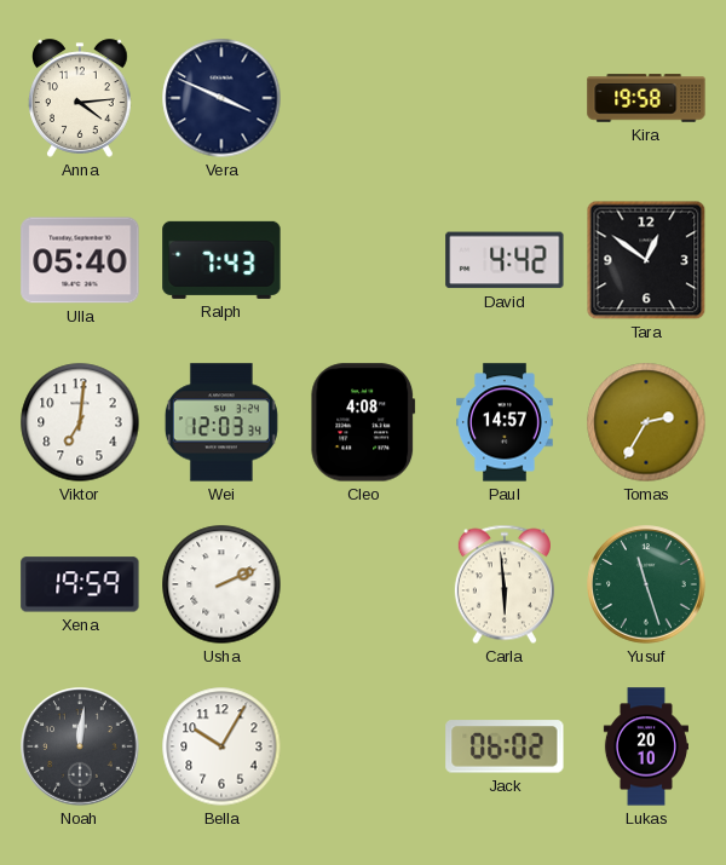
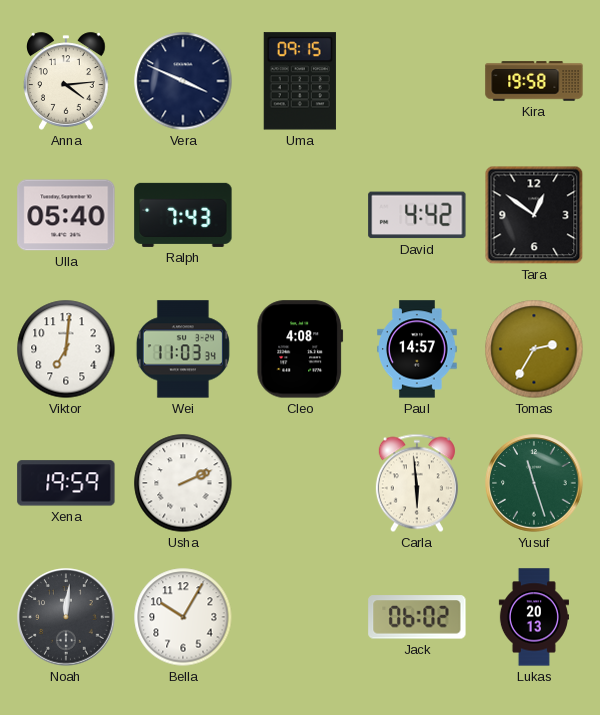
Uma: none -> 09:15 (300, 81)
Wei: 12:03 -> 11:03 (183, 349)
Lukas: 20:10 -> 20:13 (534, 617)
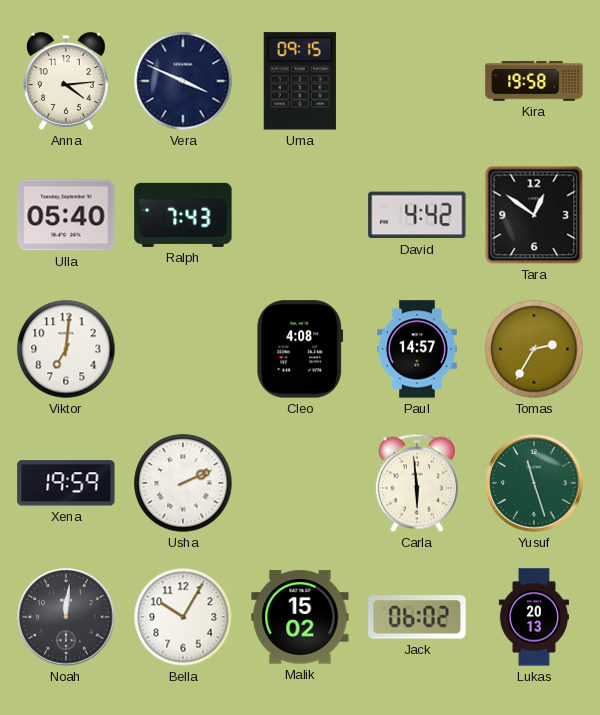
Wei: 11:03 -> none (183, 349)
Malik: none -> 15:02 (300, 617)
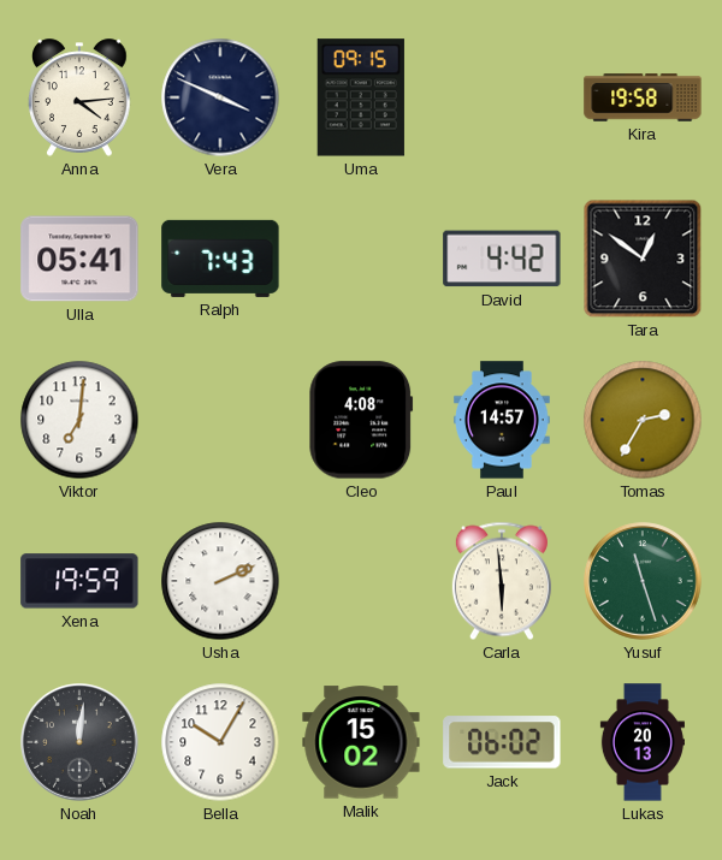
Ulla: 05:40 -> 05:41 (79, 259)
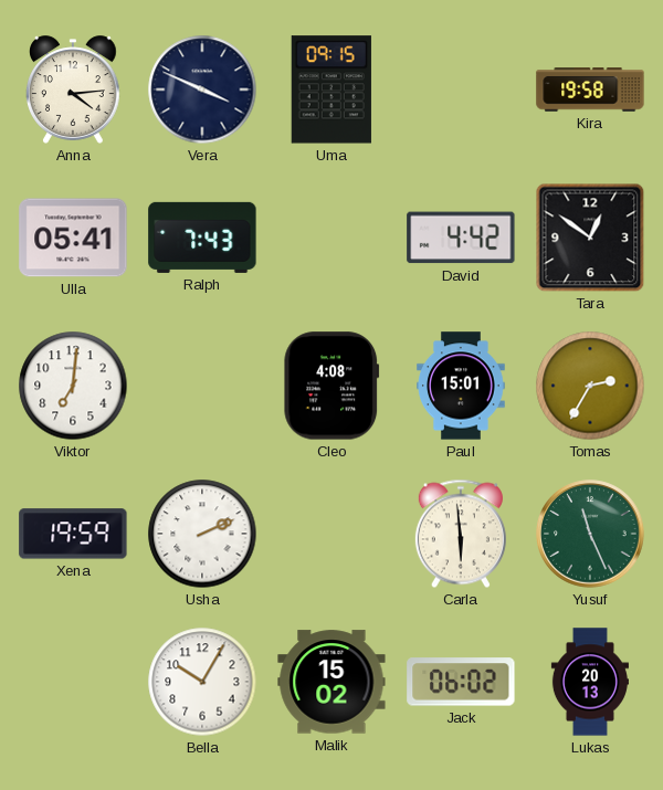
Paul: 14:57 -> 15:01 (461, 386)
Yusuf: 11:27 -> 11:26 (590, 534)
Noah: 12:01 -> none (79, 742)
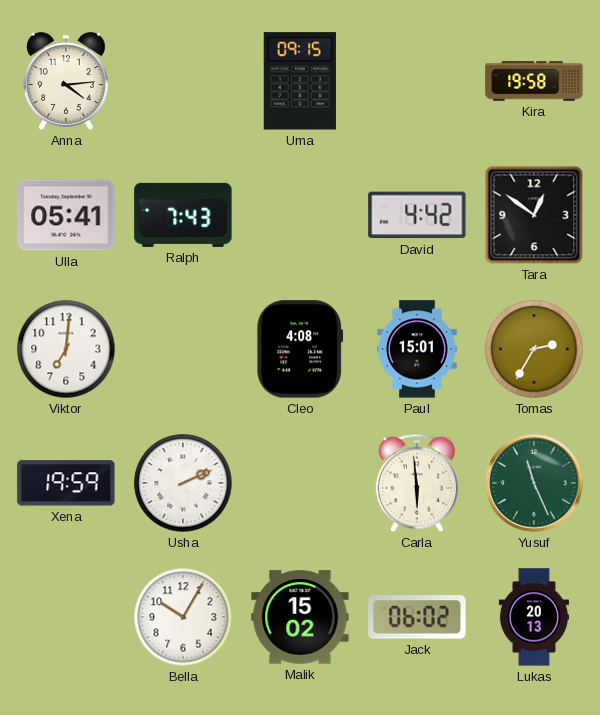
Vera: 3:49 -> none (202, 89)
